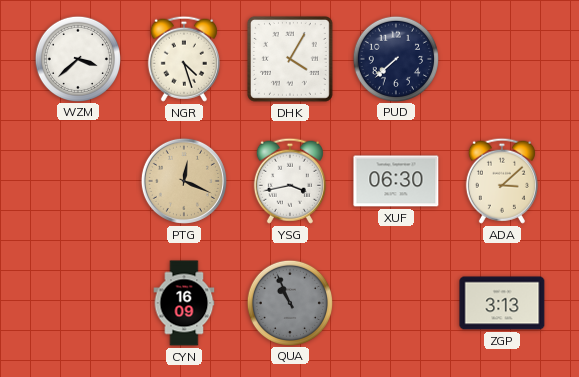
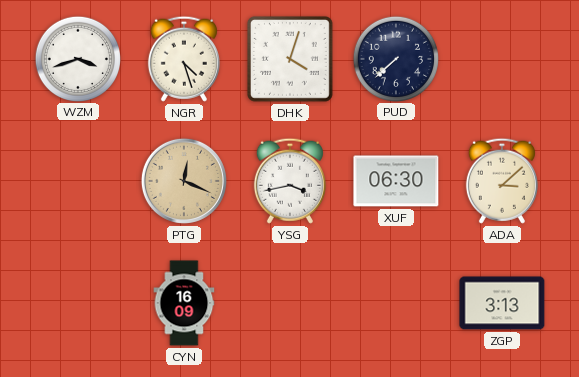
WZM: 3:38 -> 3:42 (77, 58)
DHK: 4:05 -> 4:03 (290, 59)
QUA: 10:56 -> none (289, 302)
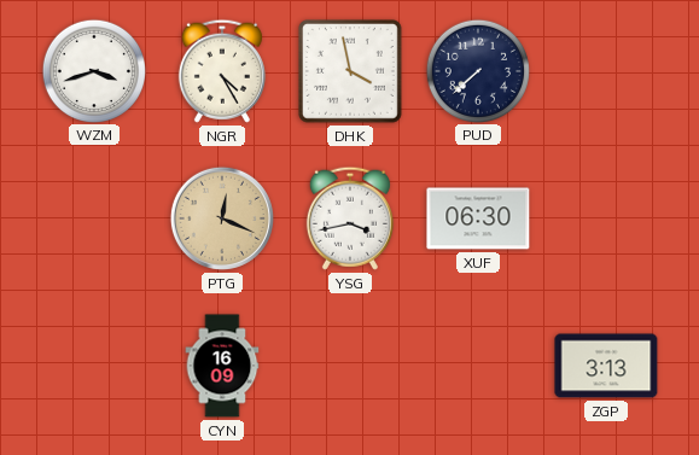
NGR: 4:27 -> 4:25 (222, 71)
DHK: 4:03 -> 3:58 (350, 71)
ADA: 3:08 -> none (502, 181)
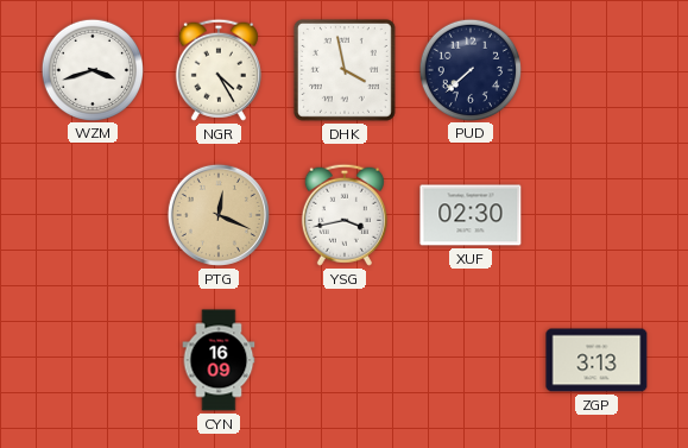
XUF: 06:30 -> 02:30 (471, 215)
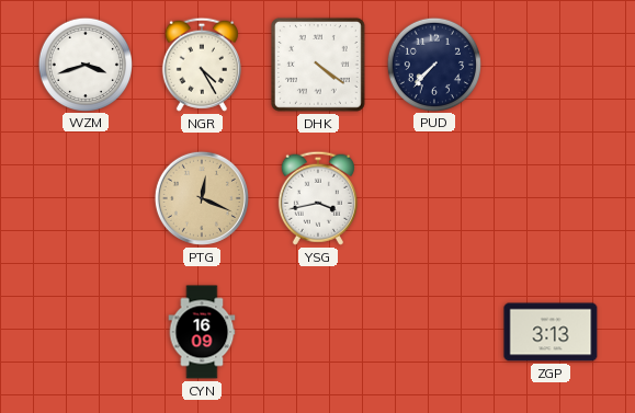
DHK: 3:58 -> 4:21 (318, 65)
PUD: 7:38 -> 7:37 (433, 64)
XUF: 02:30 -> none (471, 215)
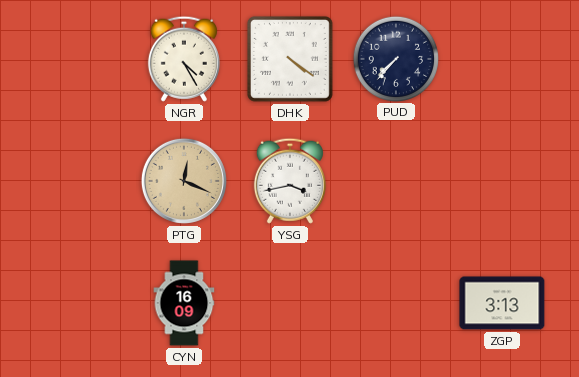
WZM: 3:42 -> none (84, 64)
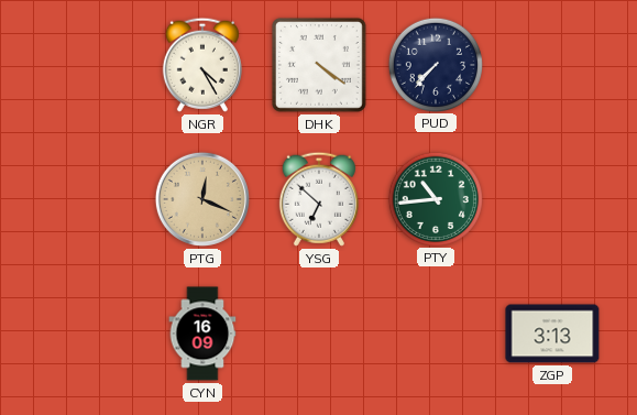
YSG: 3:43 -> 6:52 (319, 199)
PTY: none -> 10:44 (435, 198)
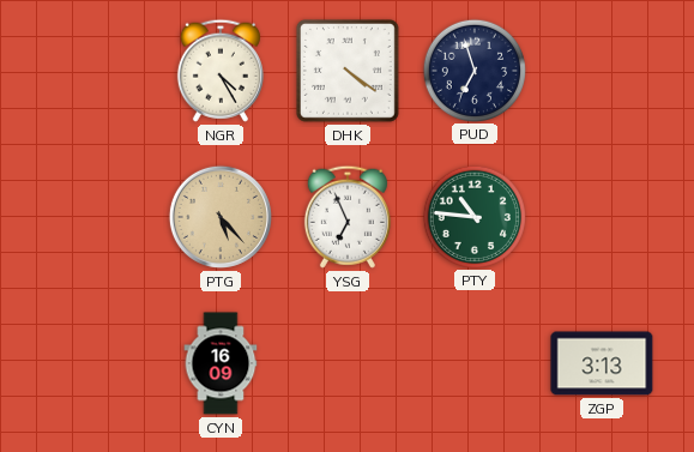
PUD: 7:37 -> 6:57 (473, 70)
PTG: 12:19 -> 5:23 (221, 217)
YSG: 6:52 -> 6:56 (348, 217)
PTY: 10:44 -> 10:46 (473, 216)
